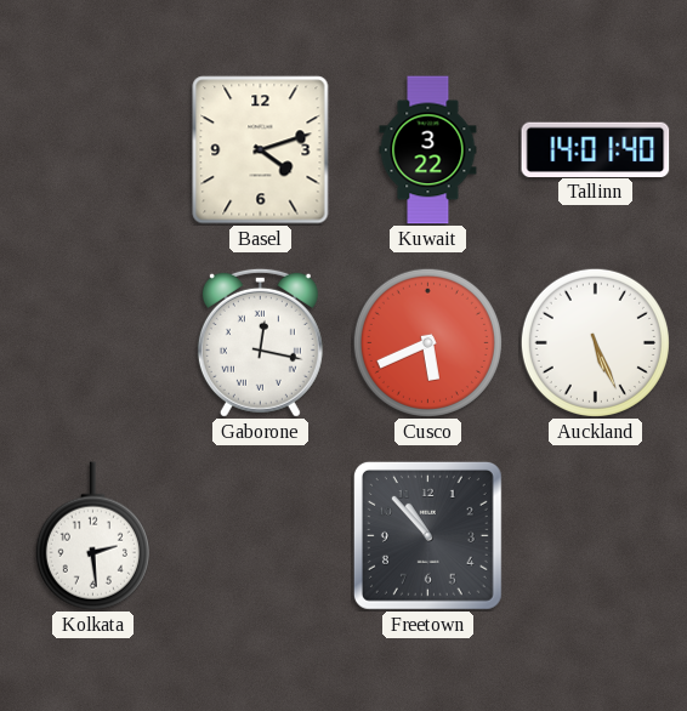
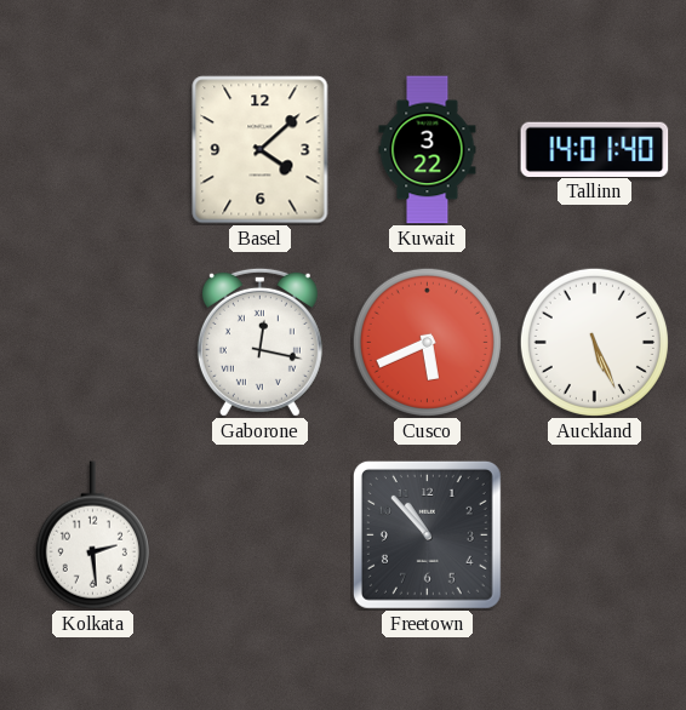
Basel: 4:12 -> 4:08 (261, 150)
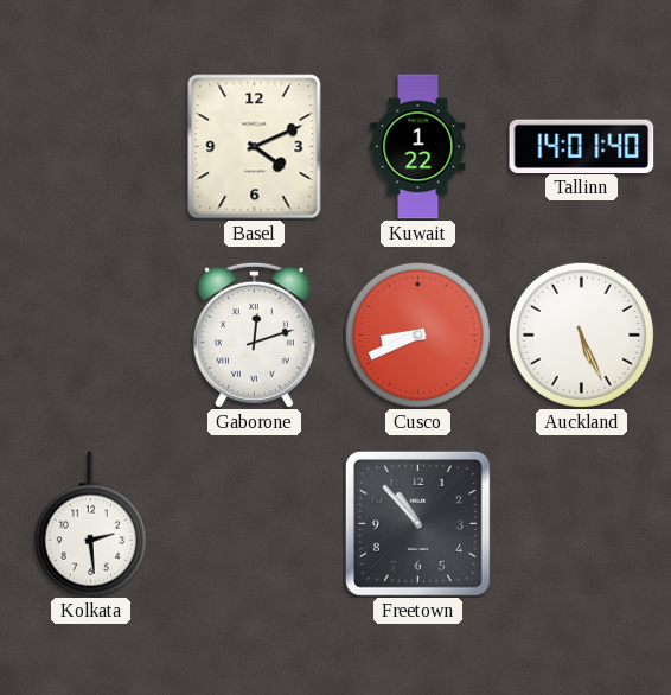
Basel: 4:08 -> 4:11 (255, 147)
Kuwait: 3:22 -> 1:22 (418, 147)
Gaborone: 12:17 -> 12:12 (254, 334)
Cusco: 5:41 -> 8:41 (417, 334)
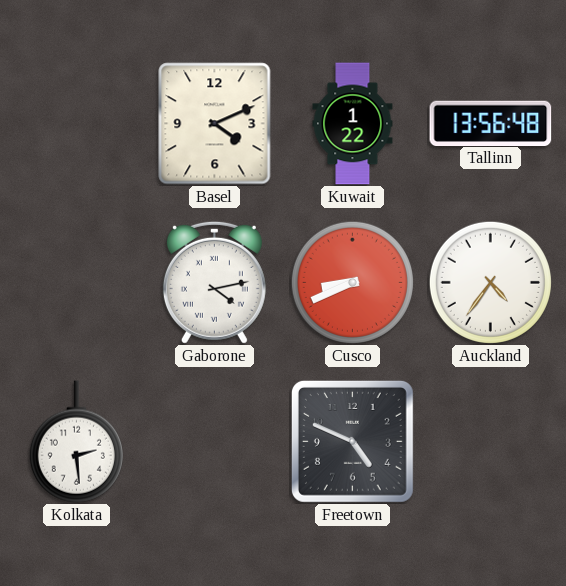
Tallinn: 14:01 -> 13:56 (491, 123)
Gaborone: 12:12 -> 4:13 (214, 282)
Auckland: 5:26 -> 4:36 (490, 282)
Freetown: 10:53 -> 4:49 (352, 441)
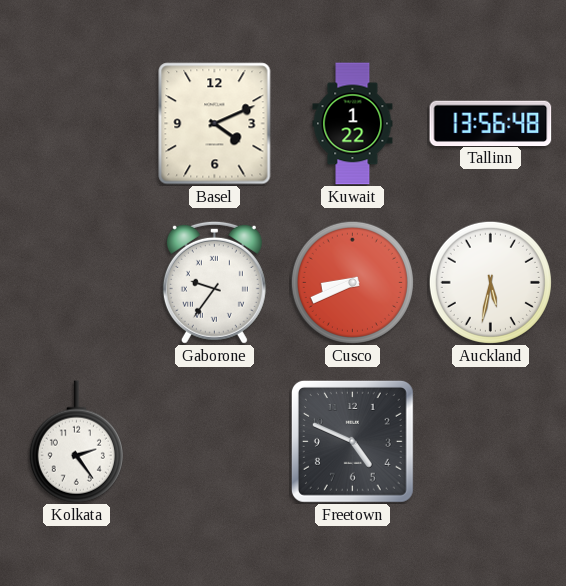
Gaborone: 4:13 -> 9:36 (214, 282)
Auckland: 4:36 -> 5:32 (490, 282)
Kolkata: 2:29 -> 2:24 (76, 442)
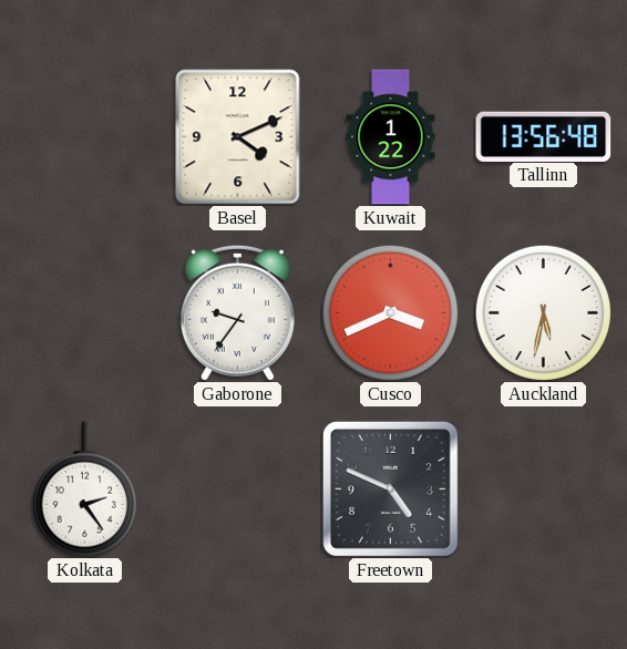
Cusco: 8:41 -> 3:41 (390, 312)
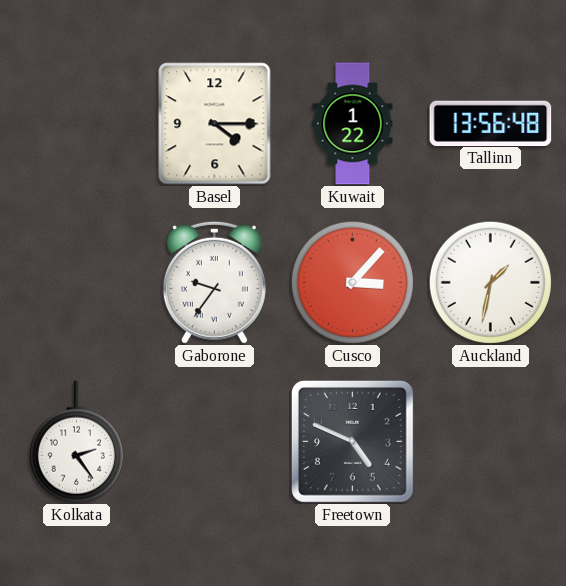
Basel: 4:11 -> 4:15 (215, 124)
Cusco: 3:41 -> 3:07 (352, 282)
Auckland: 5:32 -> 1:32 (490, 282)
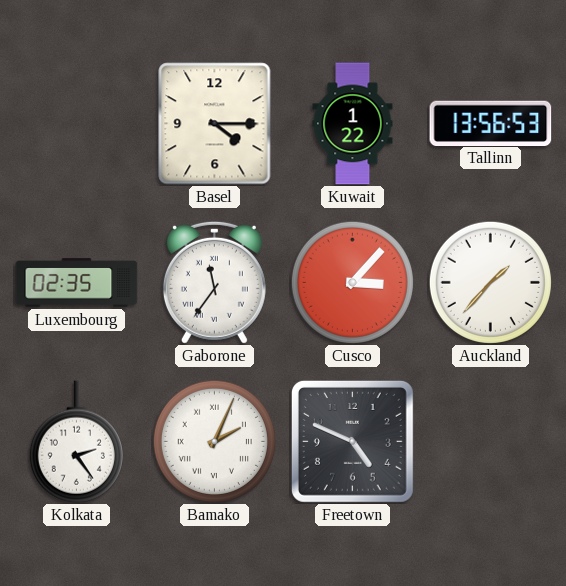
Tallinn: 13:56:48 -> 13:56:53 (491, 123)
Luxembourg: none -> 02:35 (77, 283)
Gaborone: 9:36 -> 11:36 (214, 282)
Auckland: 1:32 -> 1:37 (490, 282)
Bamako: none -> 2:04 (214, 441)
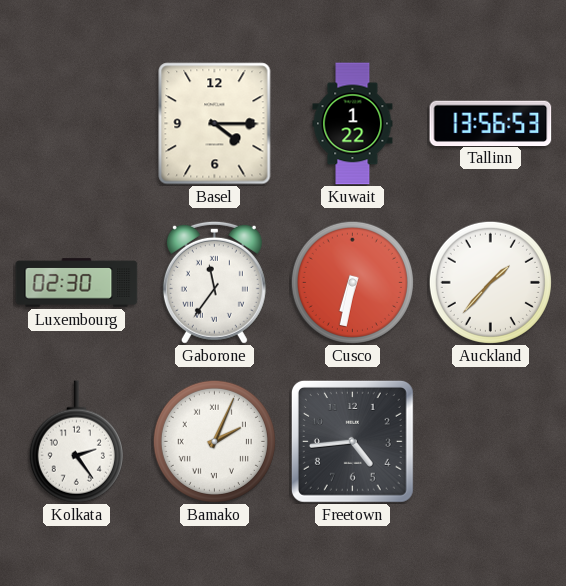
Luxembourg: 02:35 -> 02:30 (77, 283)
Cusco: 3:07 -> 6:32 (352, 282)
Freetown: 4:49 -> 4:44 (352, 441)
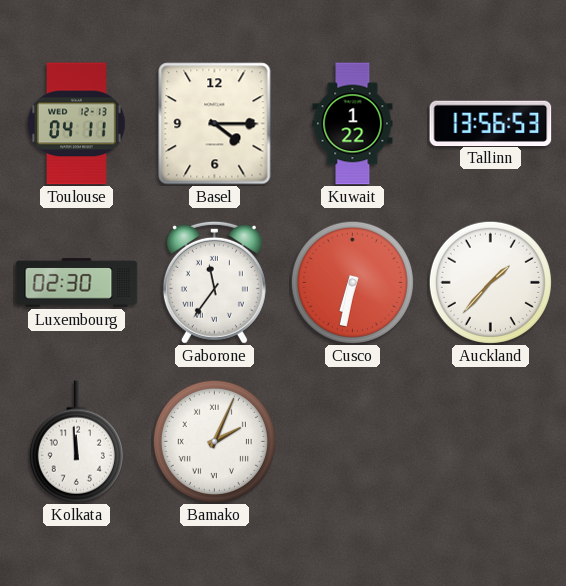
Toulouse: none -> 04:11 (77, 124)
Kolkata: 2:24 -> 11:59 (76, 442)
Freetown: 4:44 -> none (352, 441)
